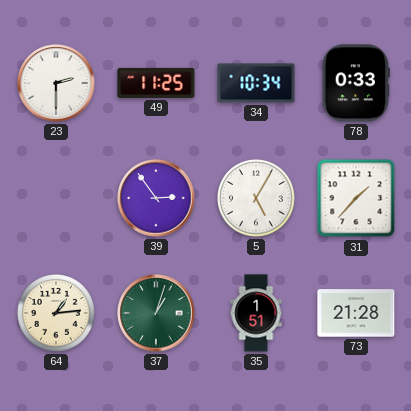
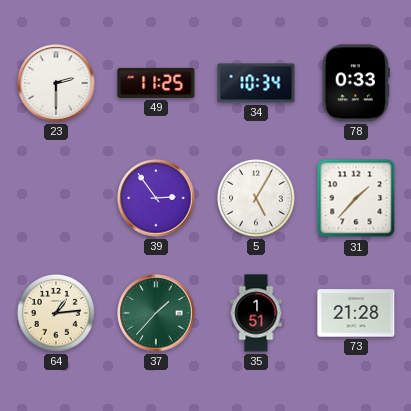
37: 1:03 -> 1:37 (156, 313)
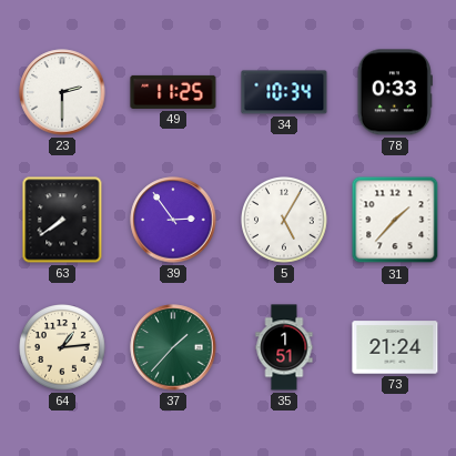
63: none -> 7:39 (62, 220)
73: 21:28 -> 21:24 (395, 347)
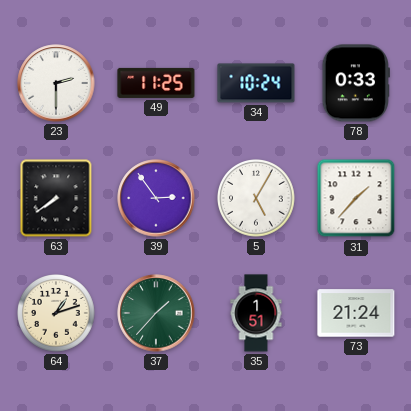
34: 10:34 -> 10:24 (256, 83)
64: 1:14 -> 1:12 (57, 314)
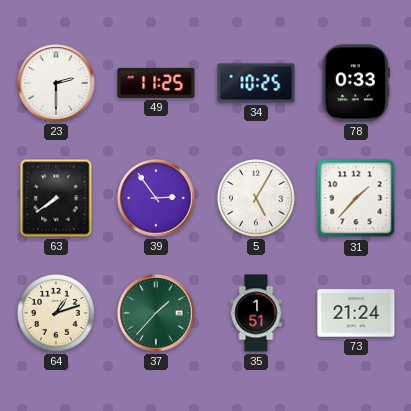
34: 10:24 -> 10:25 (256, 83)
